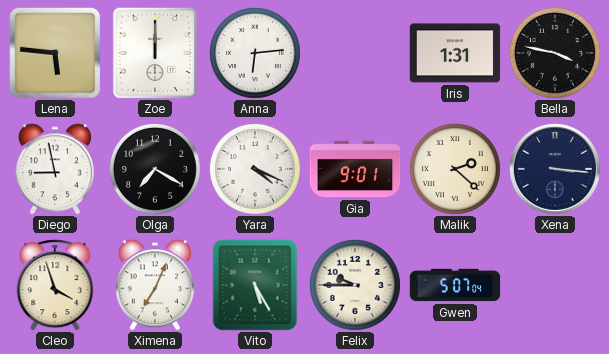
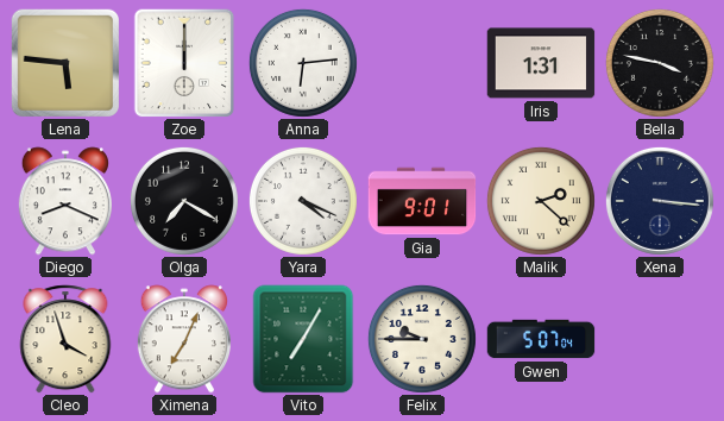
Diego: 8:58 -> 8:19 (65, 201)
Vito: 5:25 -> 7:05 (303, 339)
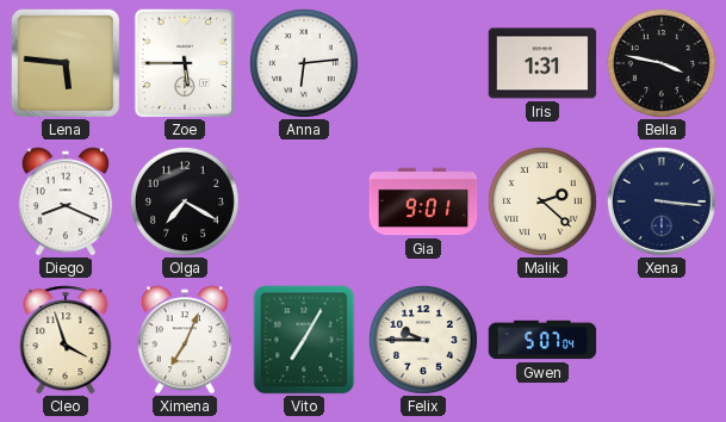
Zoe: 12:00 -> 5:45 (185, 63)
Yara: 4:19 -> none (303, 201)
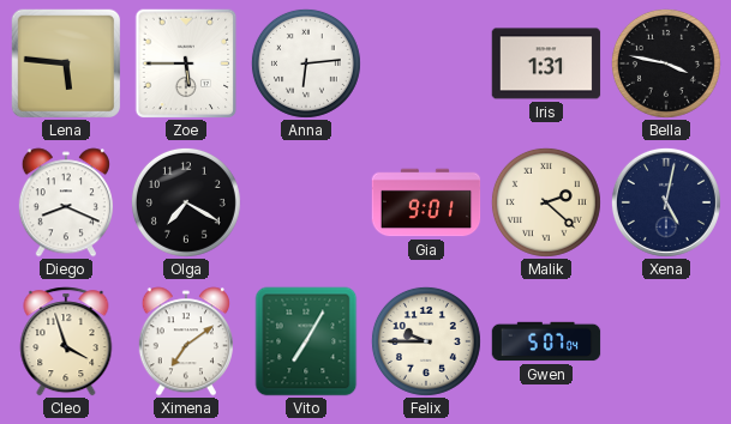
Xena: 3:16 -> 5:02 (666, 202)
Ximena: 7:04 -> 7:09 (186, 341)
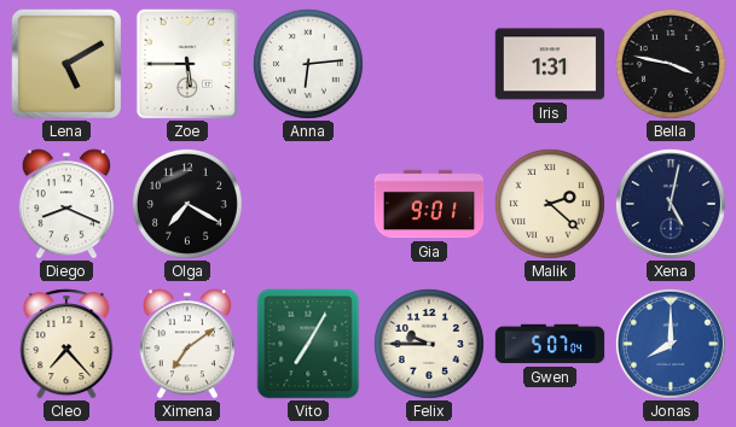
Lena: 5:46 -> 5:10 (65, 63)
Cleo: 3:57 -> 7:23 (66, 344)
Jonas: none -> 8:00 (671, 344)
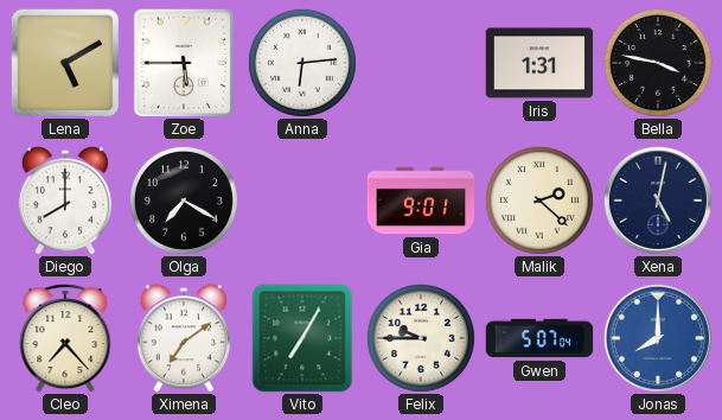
Diego: 8:19 -> 8:00 (65, 201)
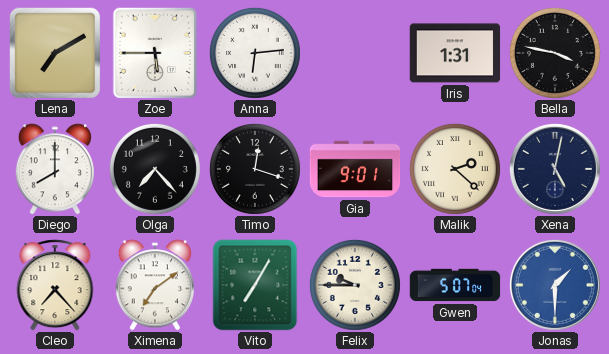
Lena: 5:10 -> 7:10 (54, 52)
Olga: 7:20 -> 7:23 (155, 169)
Timo: none -> 12:18 (255, 169)
Jonas: 8:00 -> 1:30 (555, 285)
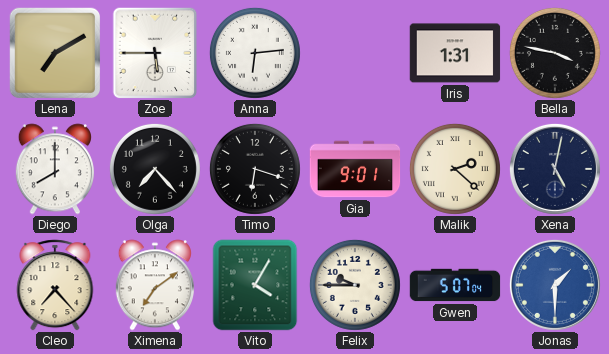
Timo: 12:18 -> 6:18 (255, 169)
Vito: 7:05 -> 4:05 (255, 285)
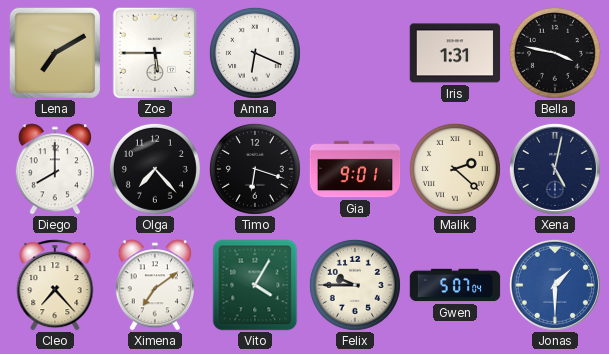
Anna: 6:14 -> 6:19 (255, 53)
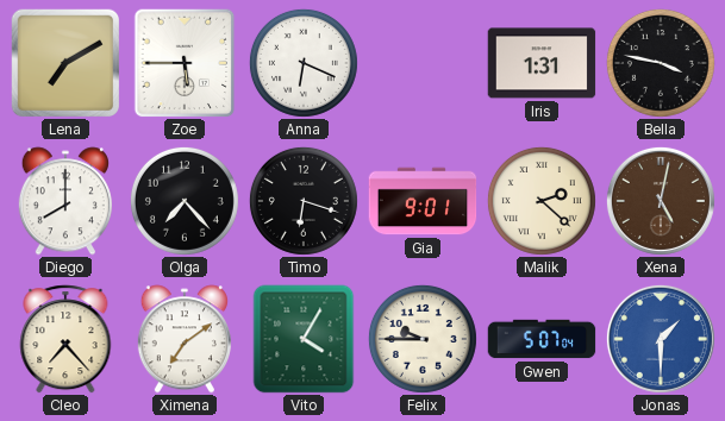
Xena dial: navy -> brown (661, 201)
